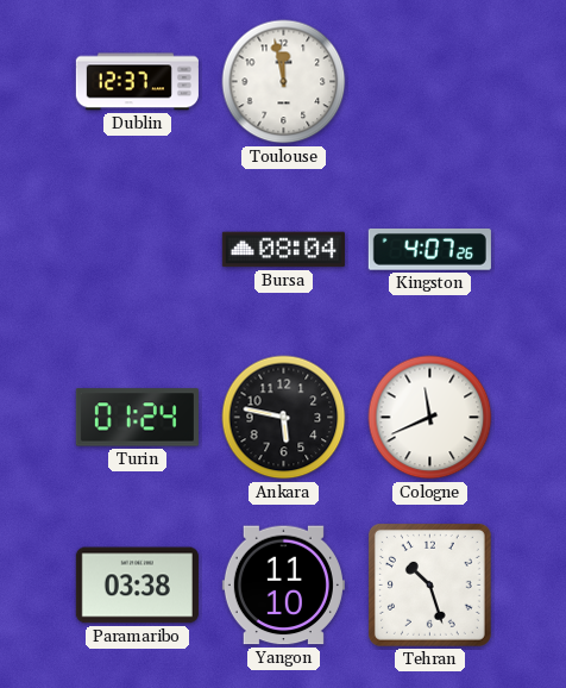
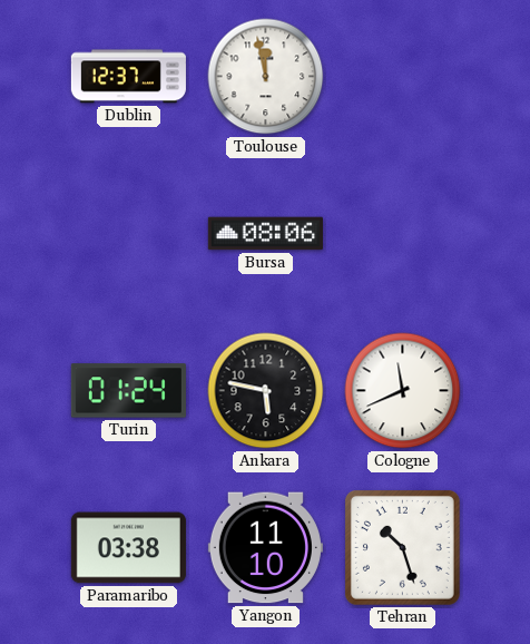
Bursa: 08:04 -> 08:06 (265, 234)
Kingston: 4:07 -> none (429, 250)
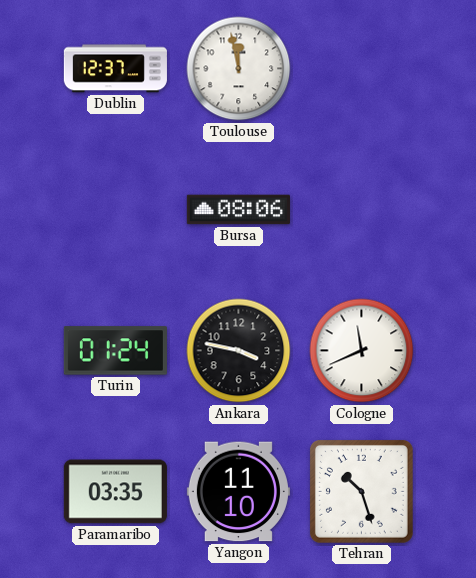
Ankara: 5:47 -> 3:47 (239, 351)
Paramaribo: 03:38 -> 03:35 (115, 492)
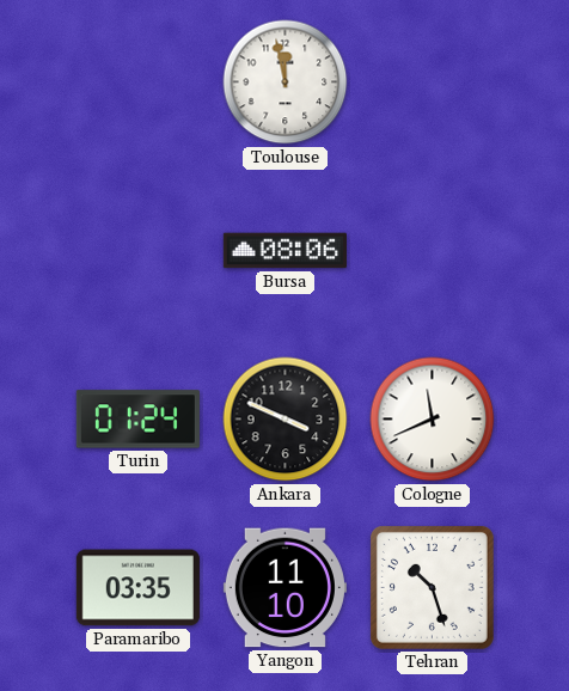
Dublin: 12:37 -> none (115, 69)
Ankara: 3:47 -> 3:49 (286, 420)
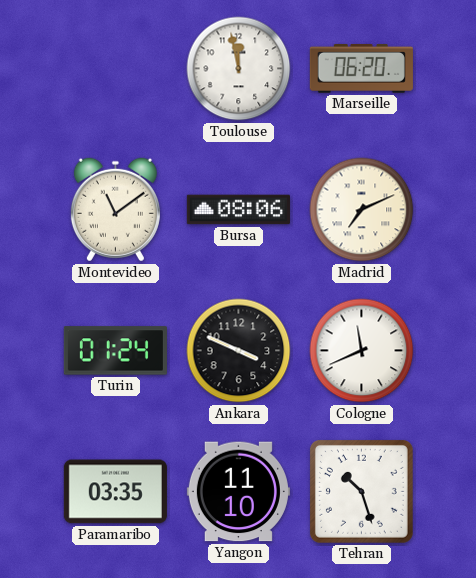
Marseille: none -> 06:20 (361, 68)
Montevideo: none -> 11:09 (115, 210)
Madrid: none -> 7:11 (362, 210)
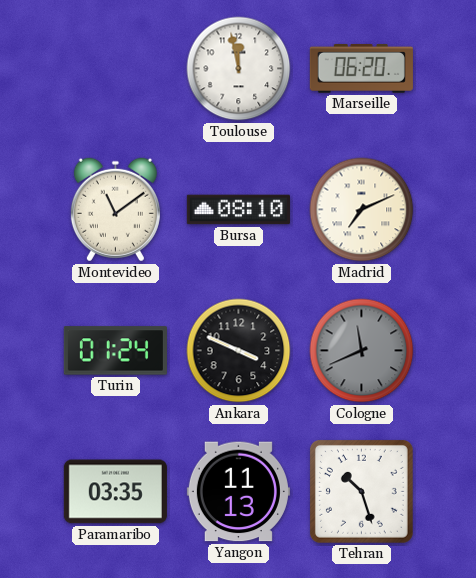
Bursa: 08:06 -> 08:10 (238, 210)
Cologne dial: white -> grey (362, 351)
Yangon: 11:10 -> 11:13 (238, 492)
